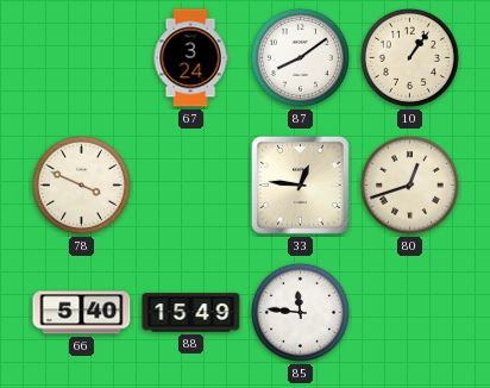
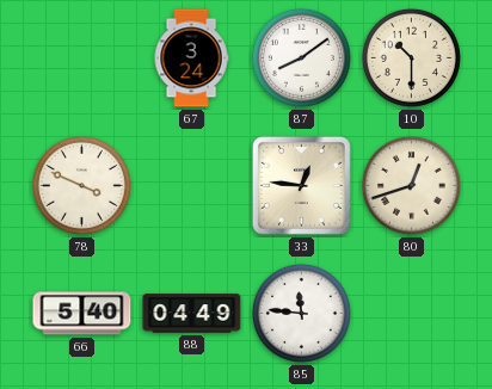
10: 1:06 -> 10:30 (411, 57)
88: 15:49 -> 04:49 (192, 314)
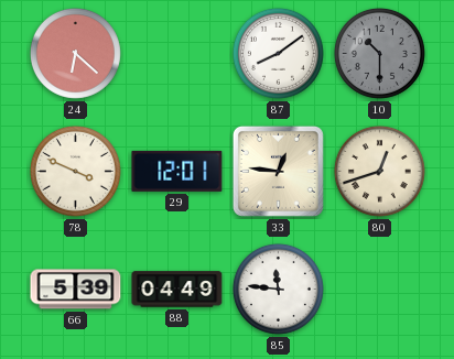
24: none -> 6:22 (75, 53)
67: 3:24 -> none (191, 58)
10 dial: cream -> grey (379, 53)
29: none -> 12:01 (177, 171)
66: 5:40 -> 5:39 (76, 290)
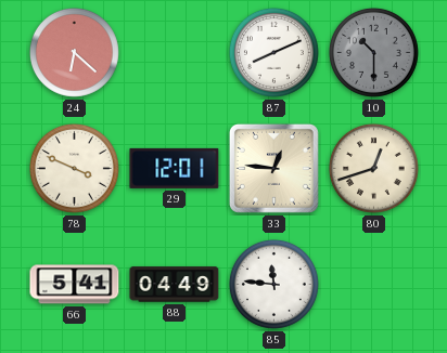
87: 8:09 -> 8:11 (273, 52)
66: 5:39 -> 5:41 (75, 285)
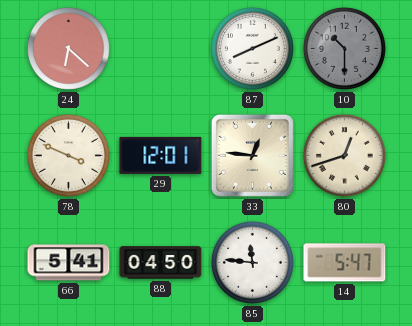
88: 04:49 -> 04:50 (161, 263)
14: none -> 5:47 (345, 263)
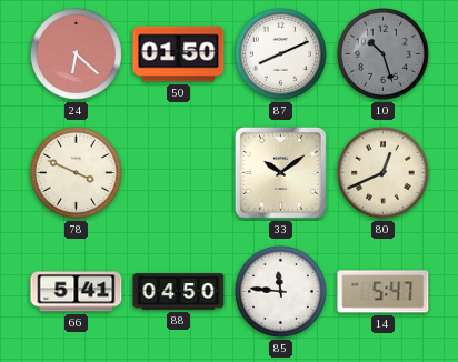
50: none -> 01:50 (179, 54)
10: 10:30 -> 10:27 (382, 53)
29: 12:01 -> none (161, 155)
33: 12:46 -> 10:09 (280, 172)
80: 12:42 -> 12:41 (382, 172)
